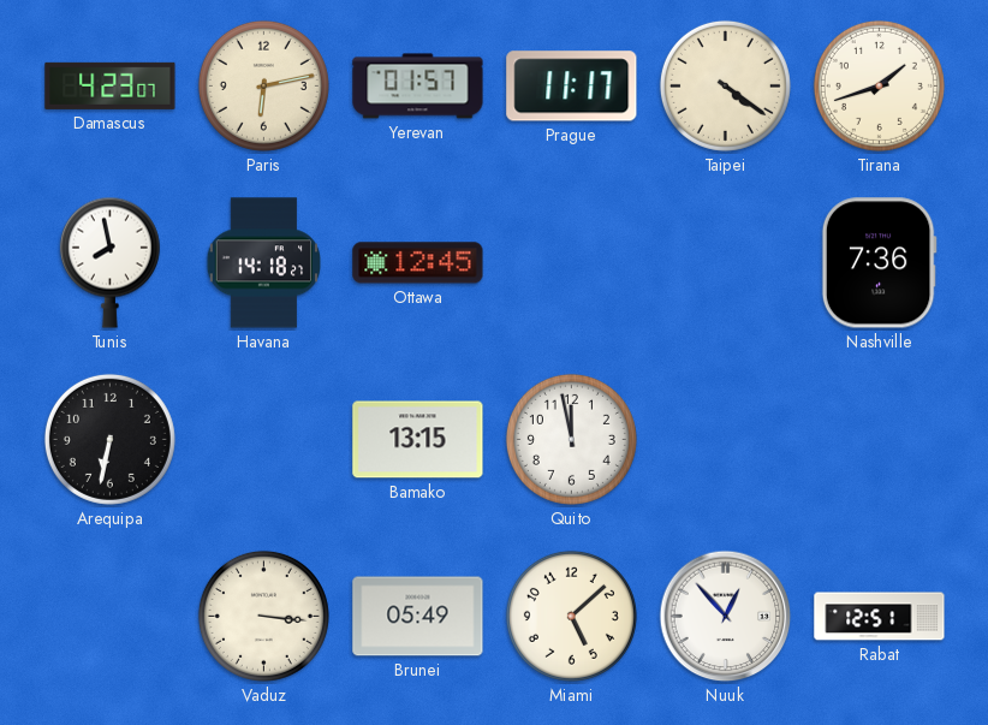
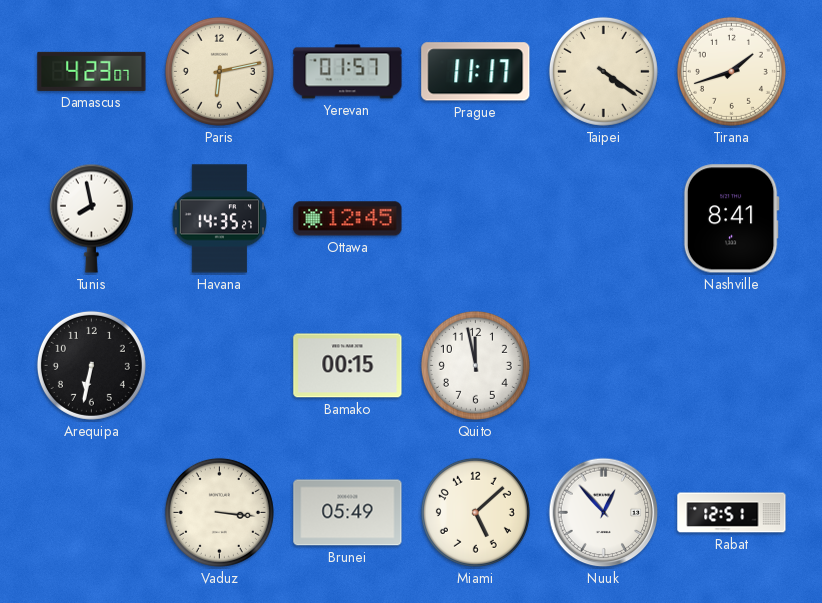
Havana: 14:18 -> 14:35 (220, 219)
Nashville: 7:36 -> 8:41 (731, 219)
Bamako: 13:15 -> 00:15 (348, 366)
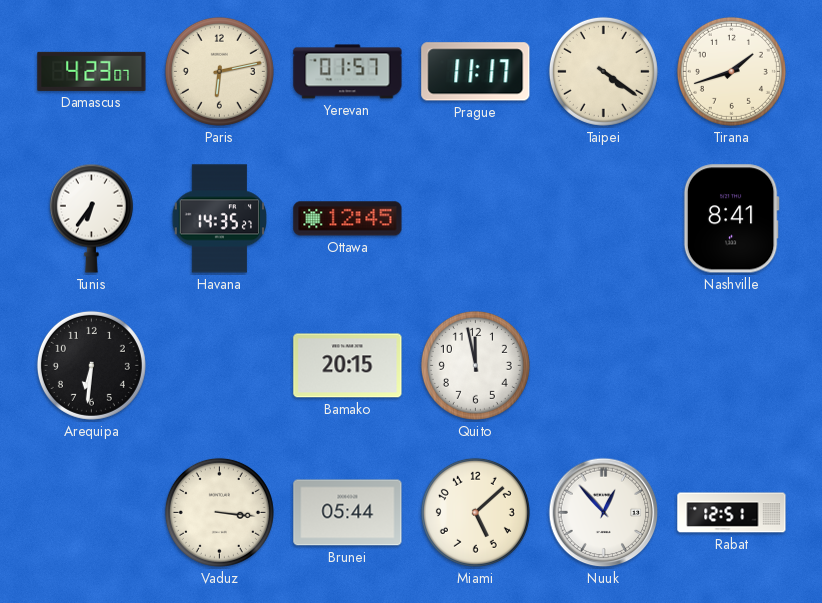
Tunis: 7:58 -> 6:36 (91, 218)
Arequipa: 6:32 -> 6:31 (91, 365)
Bamako: 00:15 -> 20:15 (348, 366)
Brunei: 05:49 -> 05:44 (348, 513)
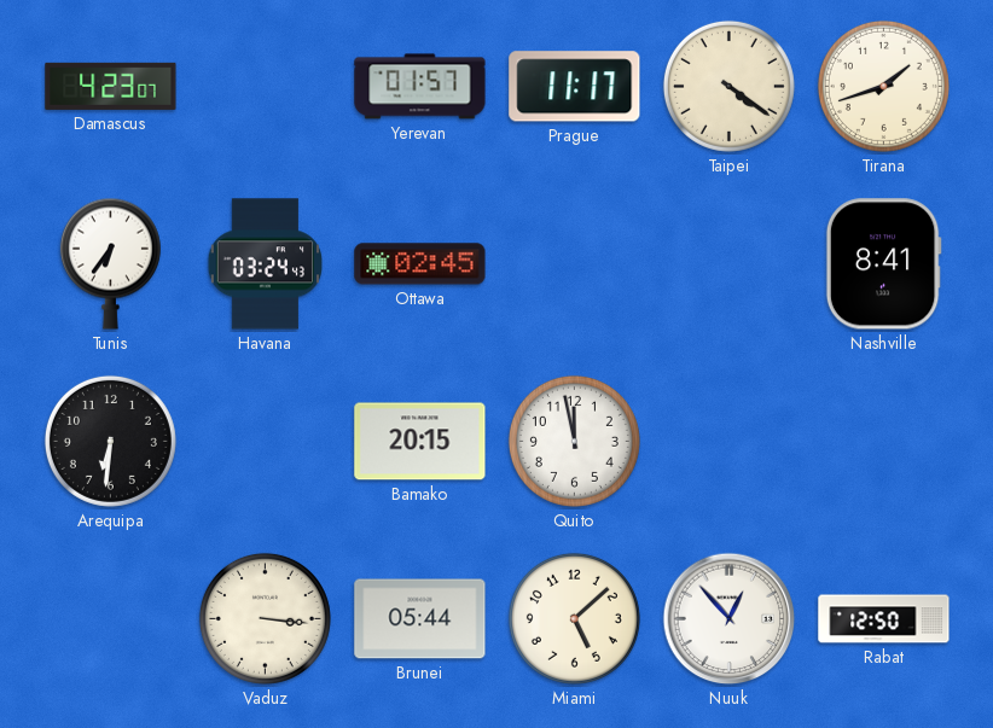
Paris: 6:13 -> none (219, 71)
Havana: 14:35 -> 03:24 (266, 264)
Ottawa: 12:45 -> 02:45 (420, 264)
Rabat: 12:51 -> 12:50 (884, 619)
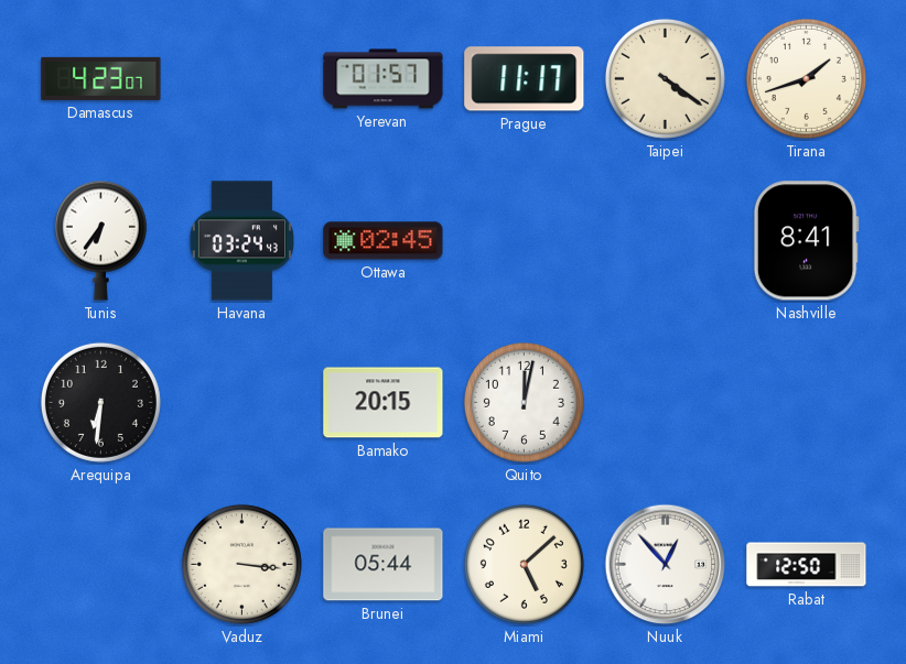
Quito: 11:58 -> 12:02 (524, 402)
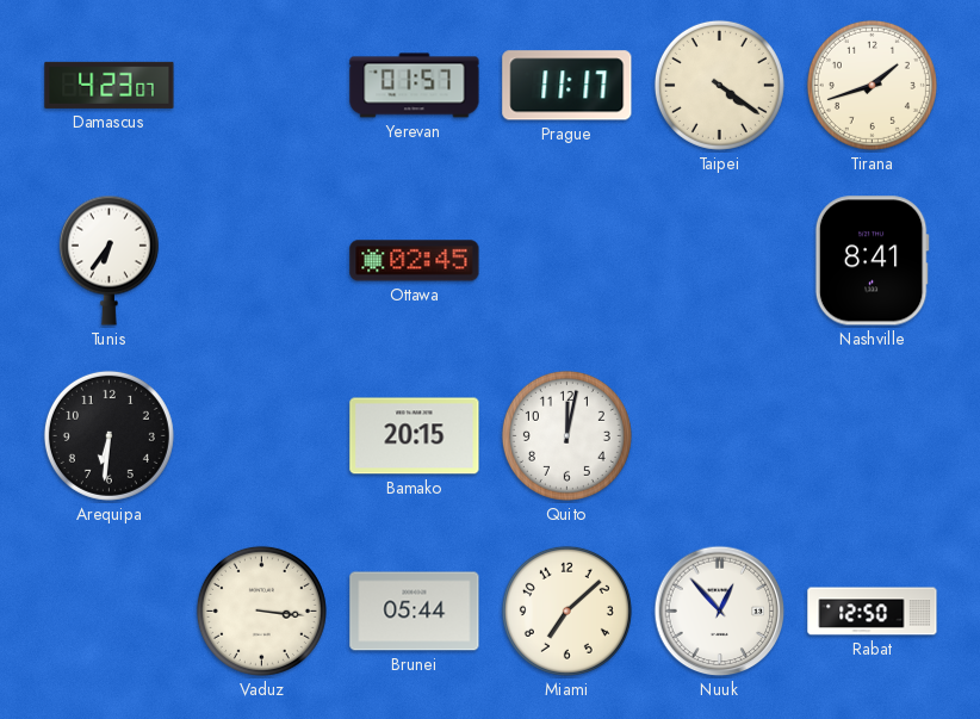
Havana: 03:24 -> none (242, 241)
Miami: 5:08 -> 7:08 (566, 610)
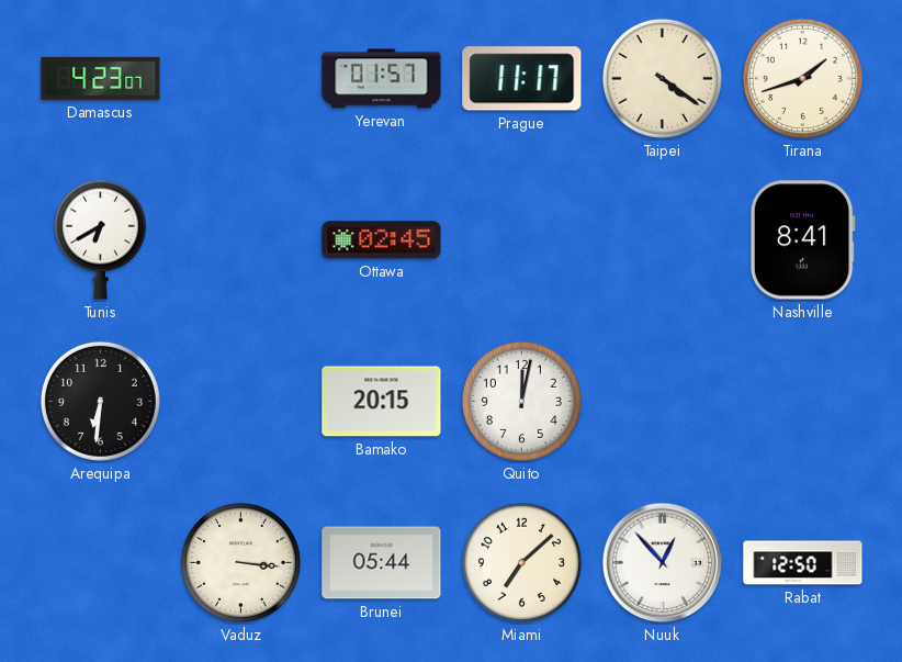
Tunis: 6:36 -> 6:40 (100, 239)
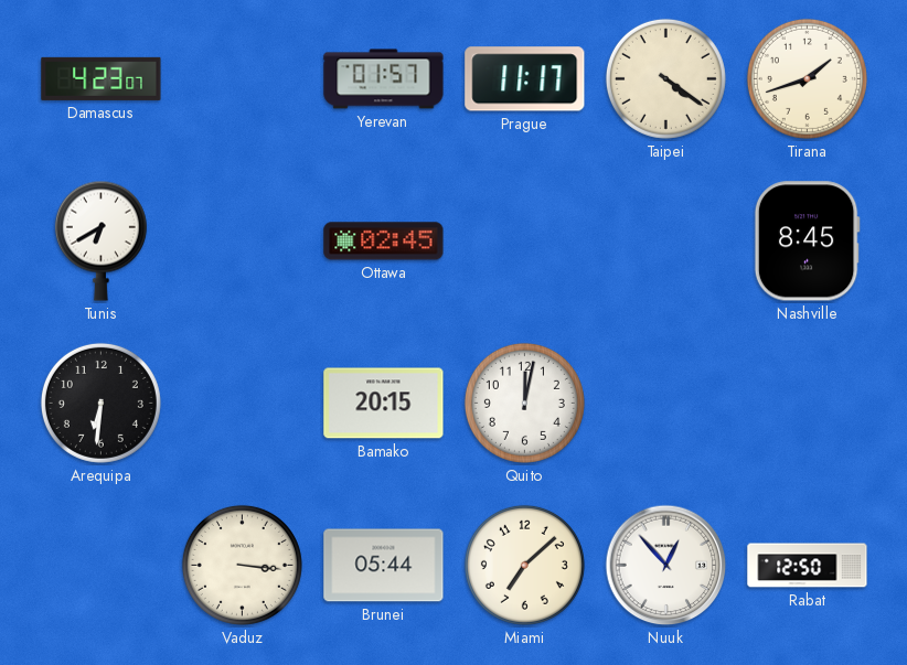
Nashville: 8:41 -> 8:45 (807, 242)
